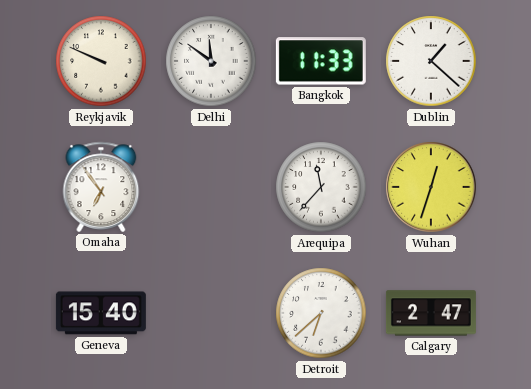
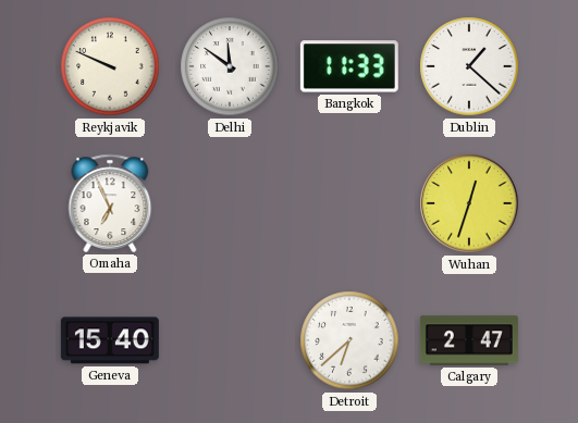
Omaha: 6:54 -> 6:56 (110, 203)
Arequipa: 11:37 -> none (321, 187)
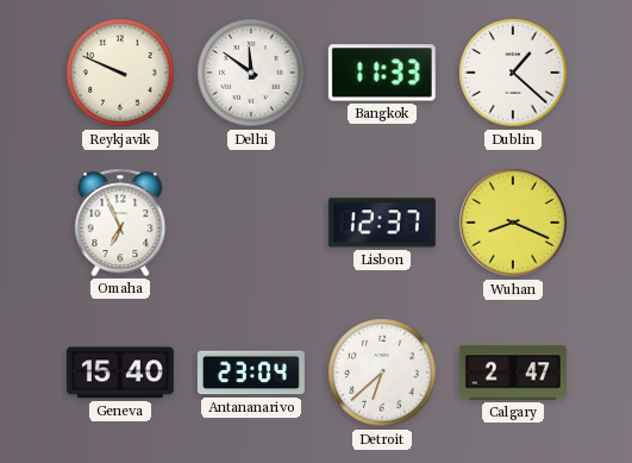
Lisbon: none -> 12:37 (382, 223)
Wuhan: 12:33 -> 8:19 (513, 223)
Antananarivo: none -> 23:04 (251, 373)
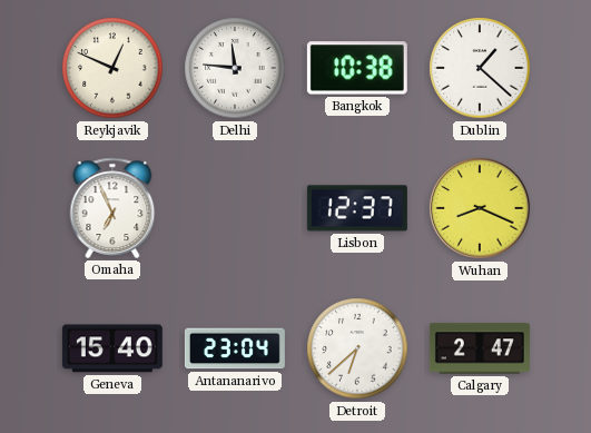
Reykjavik: 9:49 -> 12:49 (112, 68)
Delhi: 11:51 -> 11:46 (235, 68)
Bangkok: 11:33 -> 10:38 (357, 68)
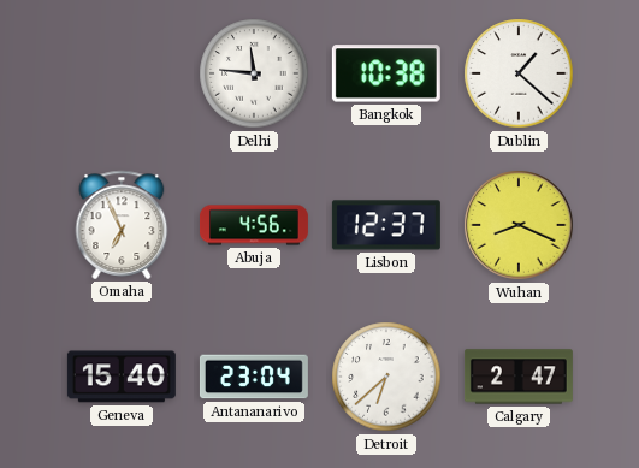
Reykjavik: 12:49 -> none (112, 68)
Abuja: none -> 4:56 (254, 225)
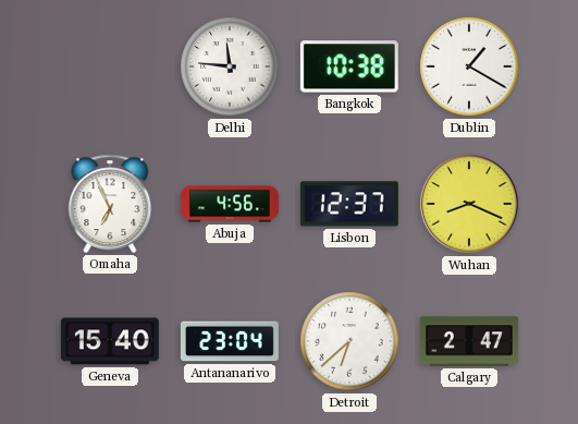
Dublin: 1:22 -> 1:20 (469, 66)
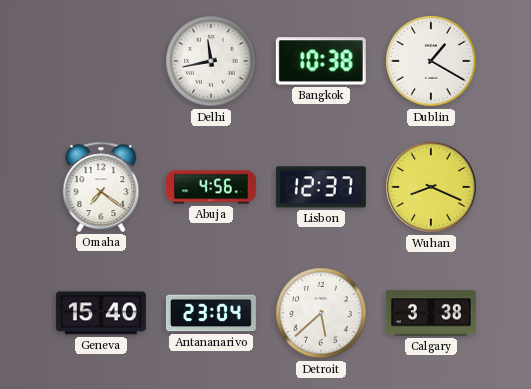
Delhi: 11:46 -> 11:43 (211, 61)
Omaha: 6:56 -> 7:21 (101, 187)
Detroit: 6:38 -> 5:38 (321, 313)
Calgary: 2:47 -> 3:38 (431, 313)
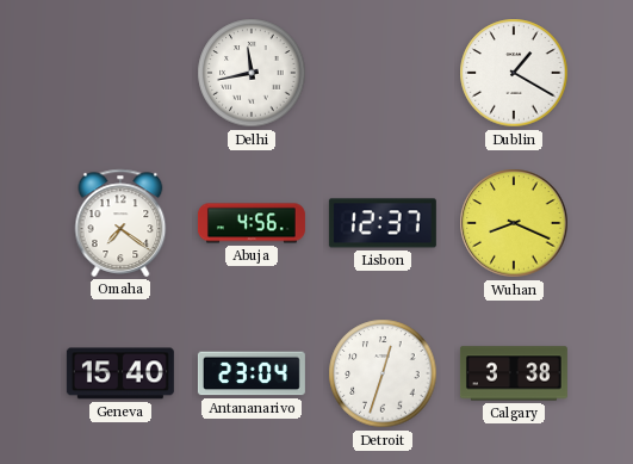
Bangkok: 10:38 -> none (321, 61)
Detroit: 5:38 -> 12:33 (383, 373)
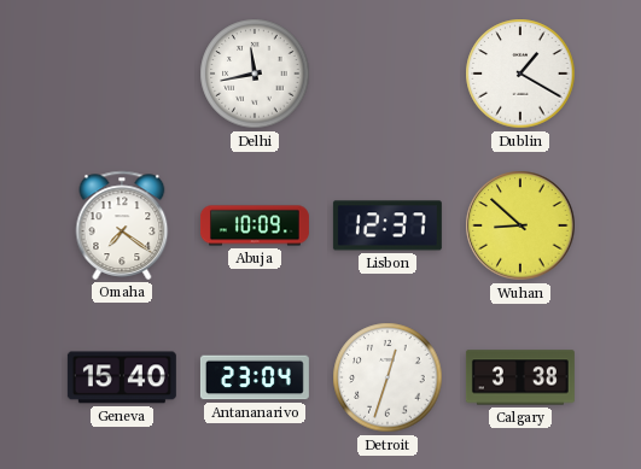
Abuja: 4:56 -> 10:09 (255, 225)
Wuhan: 8:19 -> 8:52 (520, 225)
